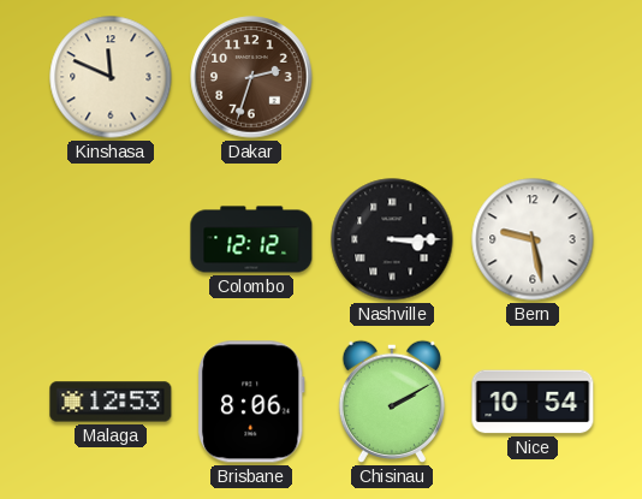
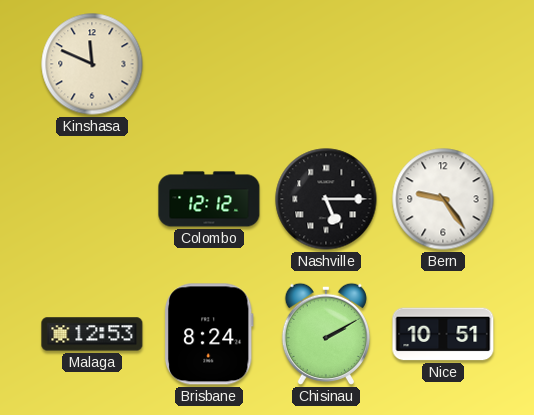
Dakar: 2:33 -> none (251, 77)
Nashville: 3:15 -> 5:15 (326, 199)
Bern: 9:28 -> 9:24 (443, 199)
Brisbane: 8:06 -> 8:24 (209, 334)
Nice: 10:54 -> 10:51 (443, 334)
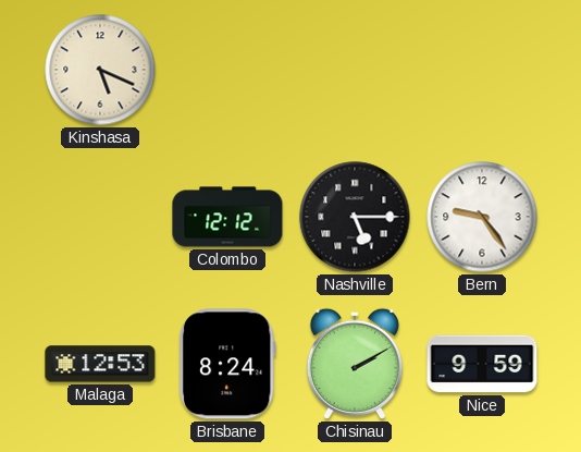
Kinshasa: 11:49 -> 5:19 (100, 70)
Nice: 10:51 -> 9:59 (482, 364)
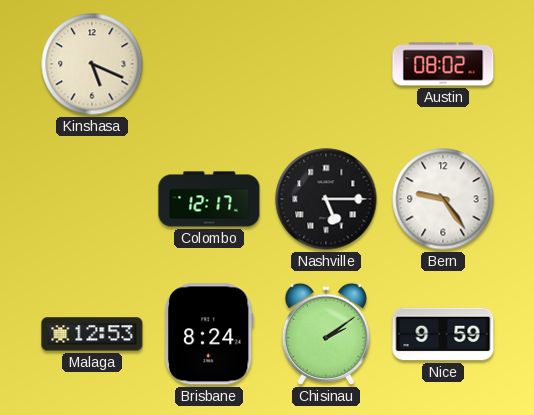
Austin: none -> 08:02 (443, 64)
Colombo: 12:12 -> 12:17 (209, 199)
Chisinau: 2:10 -> 2:09 (326, 334)
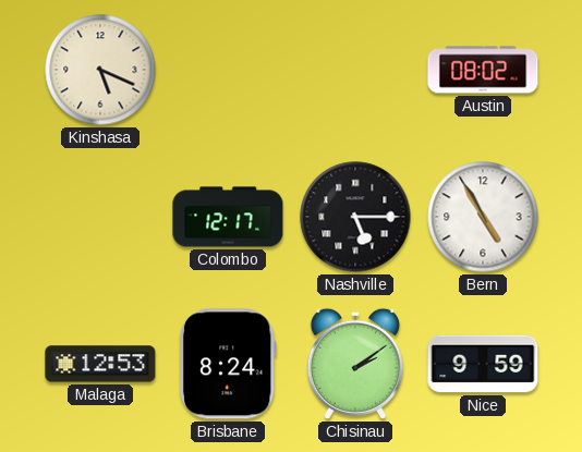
Bern: 9:24 -> 4:55 (483, 217)
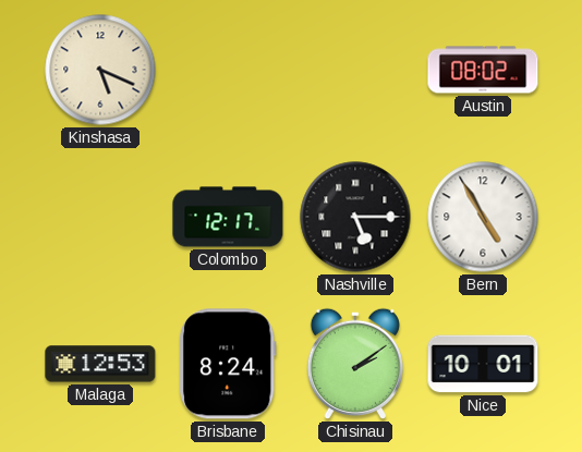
Nice: 9:59 -> 10:01 (483, 364)
